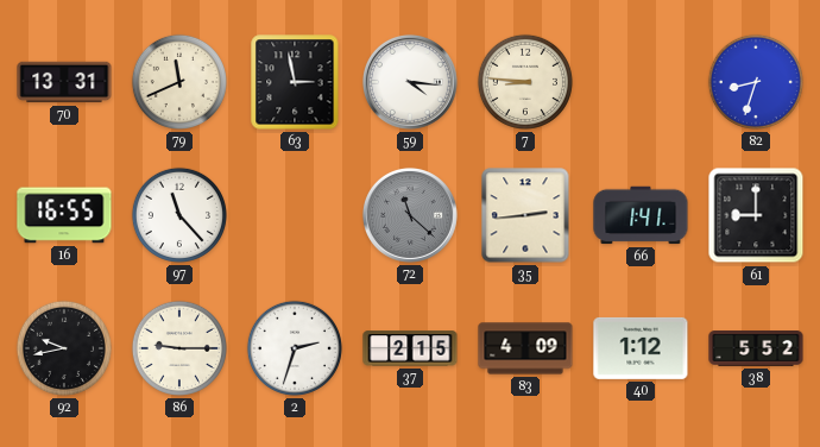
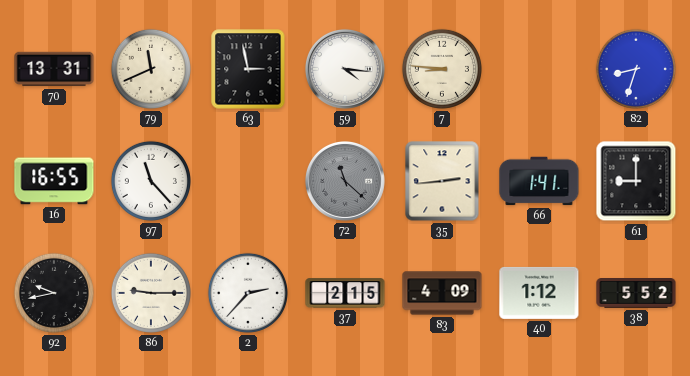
2: 2:33 -> 2:37 (248, 293)
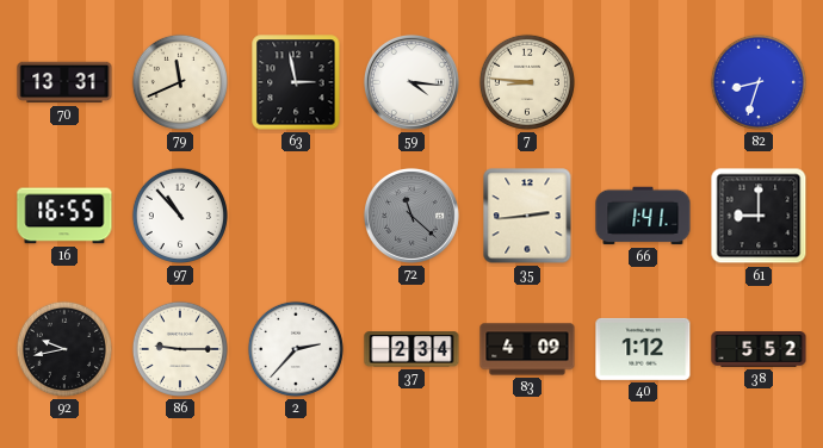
97: 11:23 -> 10:53 (180, 216)
37: 2:15 -> 2:34 (411, 349)
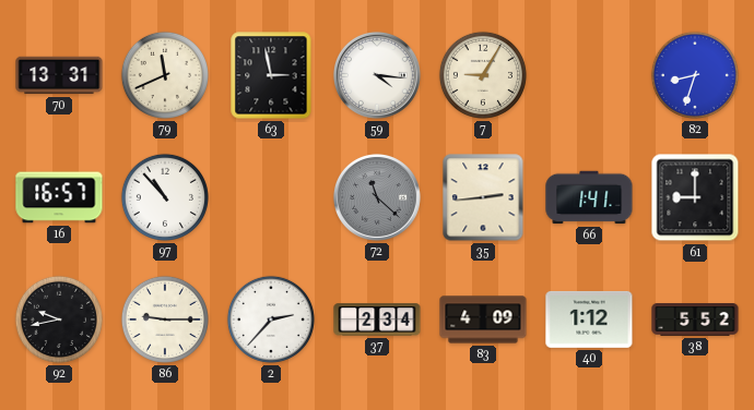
7: 8:46 -> 9:05 (483, 75)
16: 16:55 -> 16:57 (59, 197)
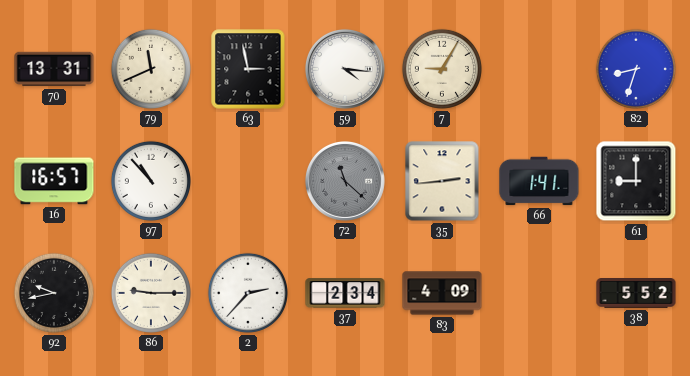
40: 1:12 -> none (589, 319)
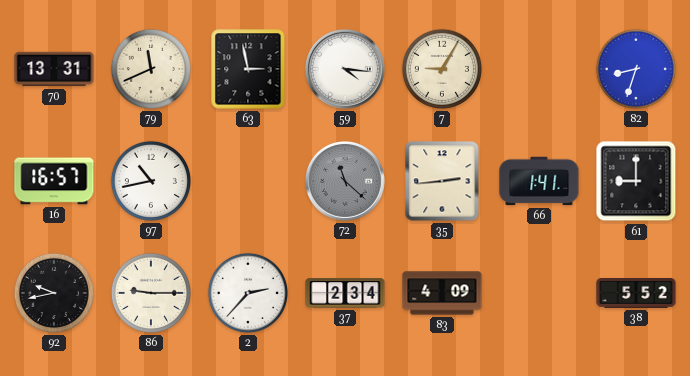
97: 10:53 -> 10:43 (151, 181)
